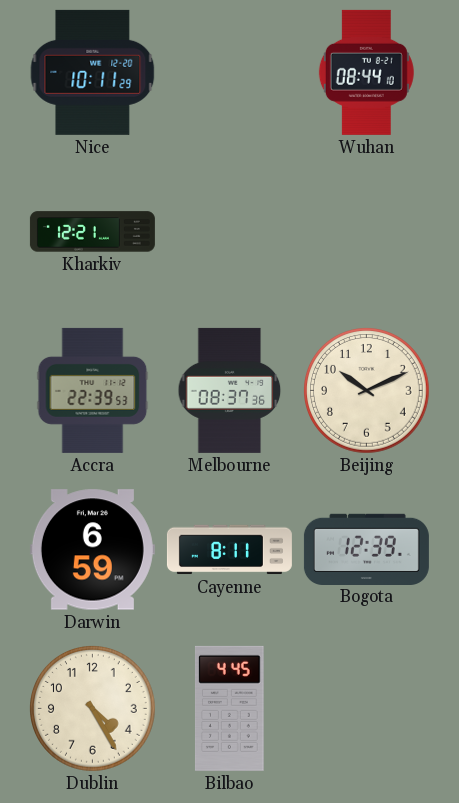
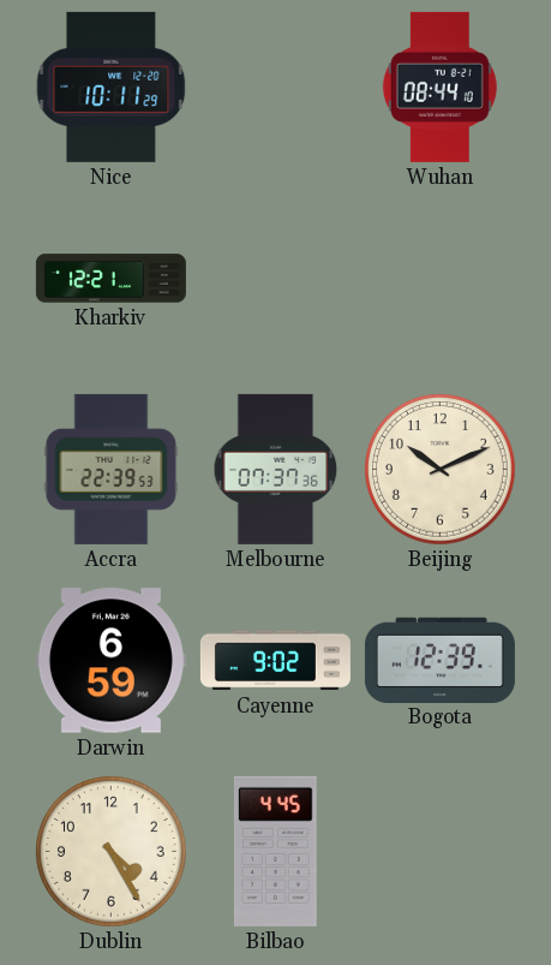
Melbourne: 08:37 -> 07:37 (276, 469)
Cayenne: 8:11 -> 9:02 (275, 661)
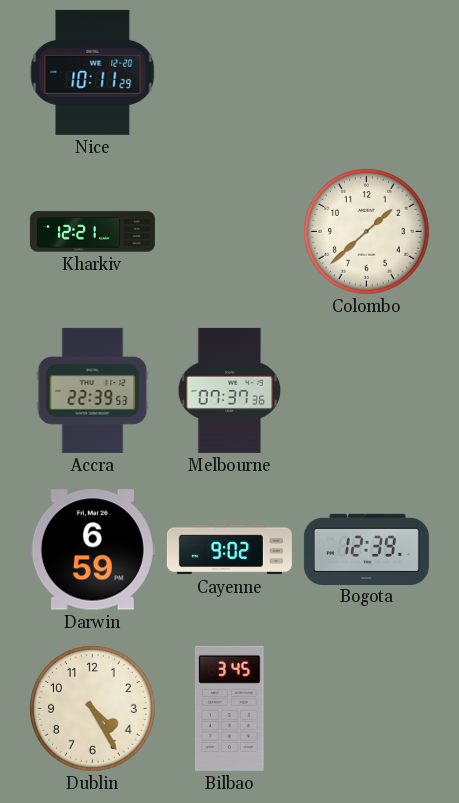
Wuhan: 08:44 -> none (439, 87)
Colombo: none -> 1:38 (367, 232)
Beijing: 10:11 -> none (441, 470)
Bilbao: 4:45 -> 3:45 (230, 708)
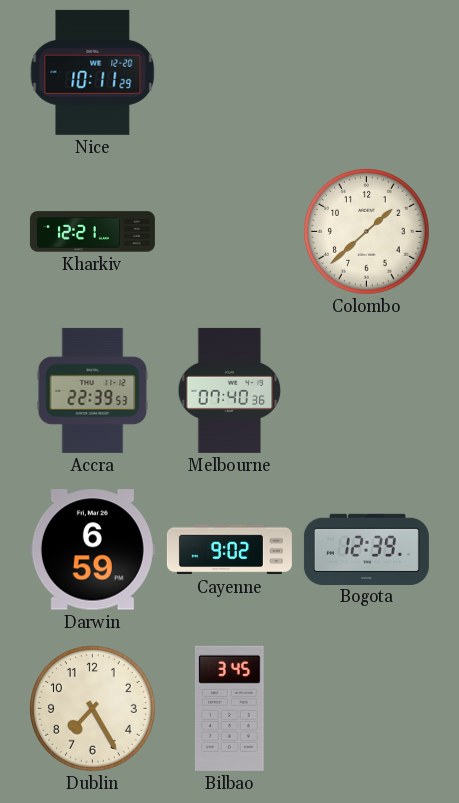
Melbourne: 07:37 -> 07:40 (230, 390)
Dublin: 4:25 -> 7:25 (93, 709)
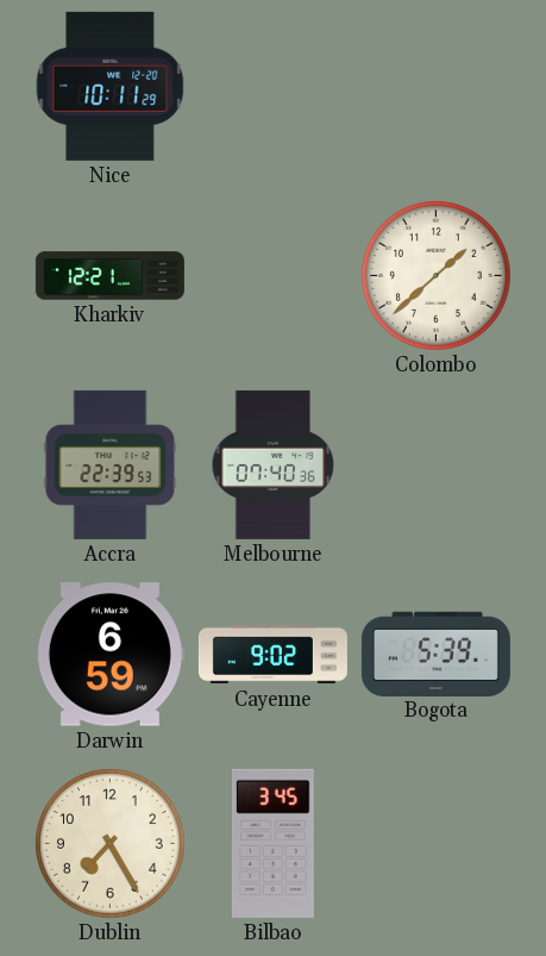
Bogota: 12:39 -> 5:39 (435, 654)
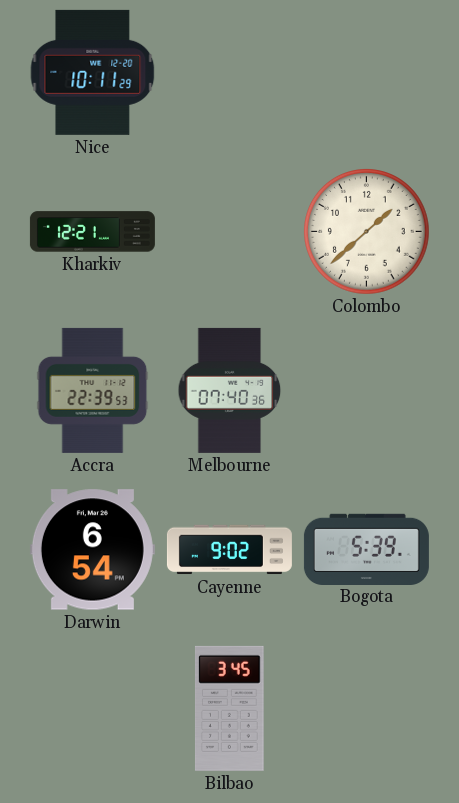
Darwin: 6:59 -> 6:54 (92, 550)
Dublin: 7:25 -> none (111, 844)
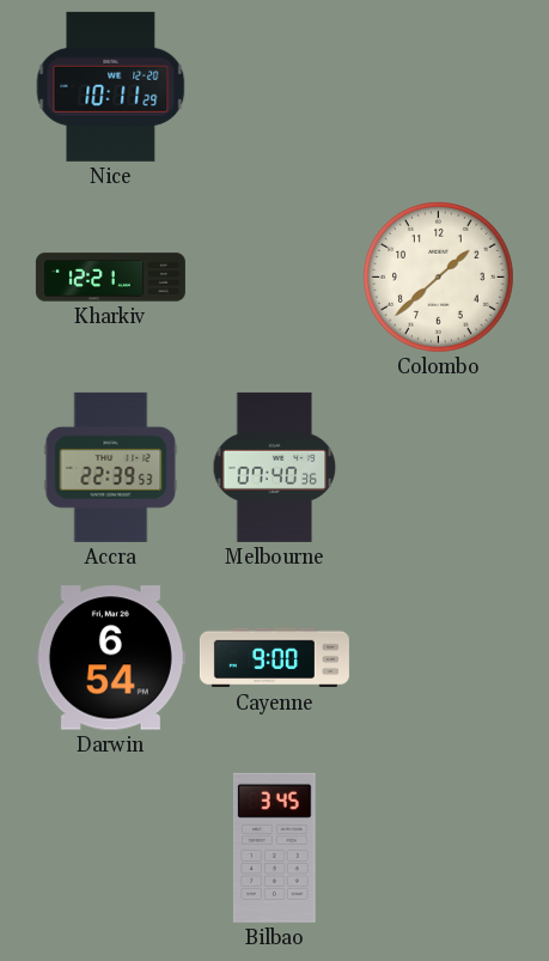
Cayenne: 9:02 -> 9:00 (274, 658)
Bogota: 5:39 -> none (366, 549)
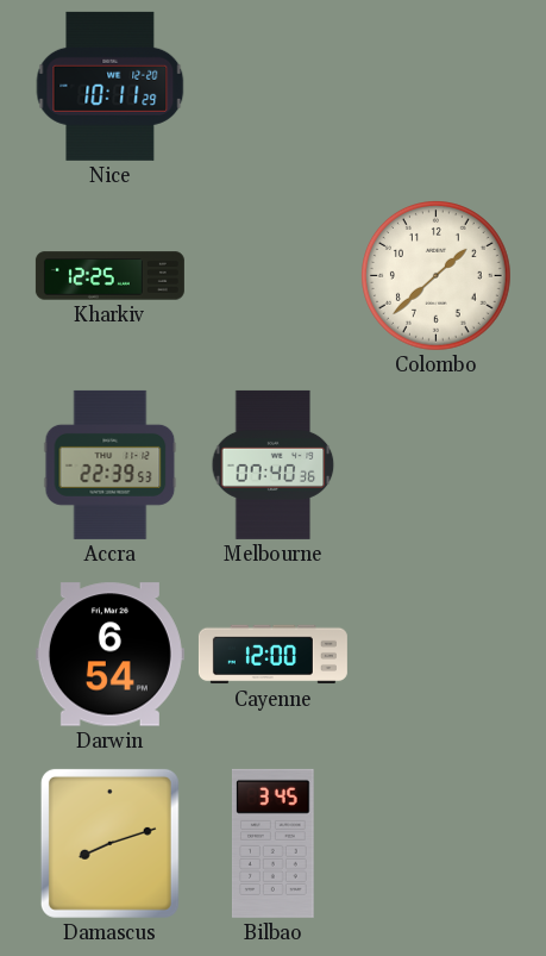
Kharkiv: 12:21 -> 12:25 (109, 276)
Cayenne: 9:00 -> 12:00 (272, 655)
Damascus: none -> 8:12 (109, 843)
